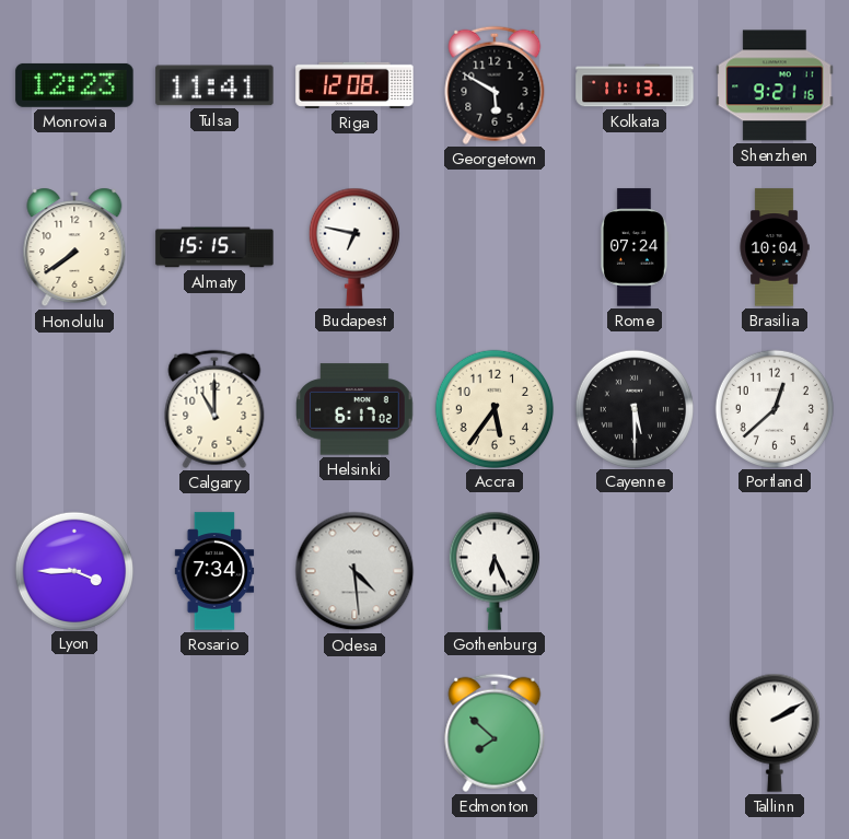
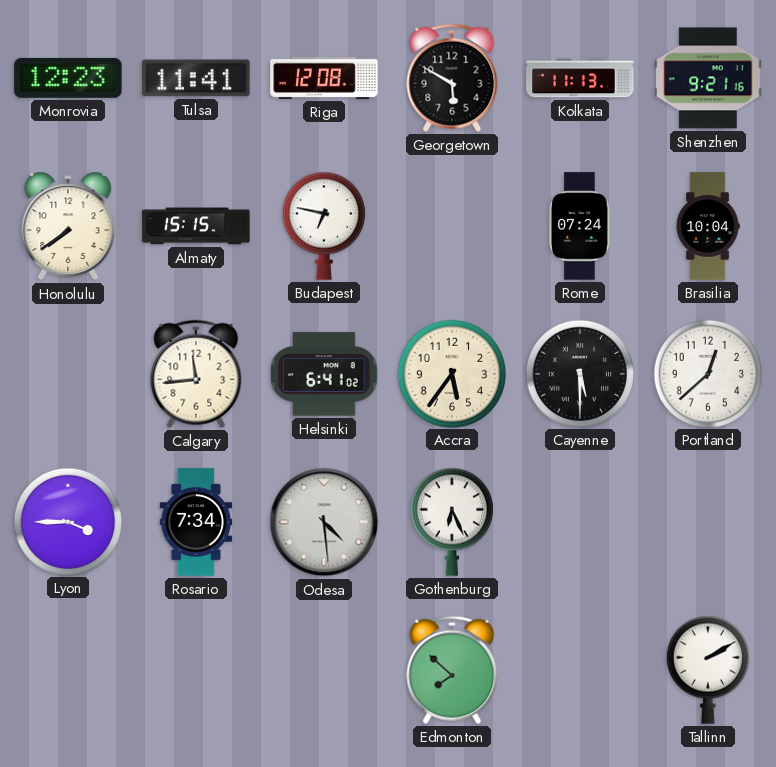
Calgary: 11:00 -> 11:44 (196, 374)
Helsinki: 6:17 -> 6:41 (324, 374)
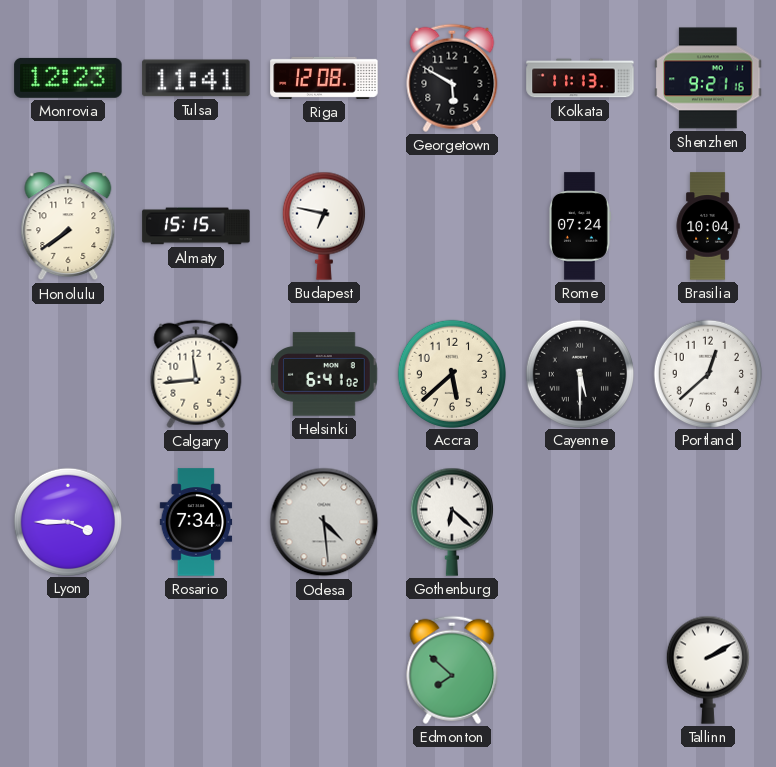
Accra: 5:36 -> 5:38 (451, 373)
Gothenburg: 6:26 -> 6:22 (452, 522)
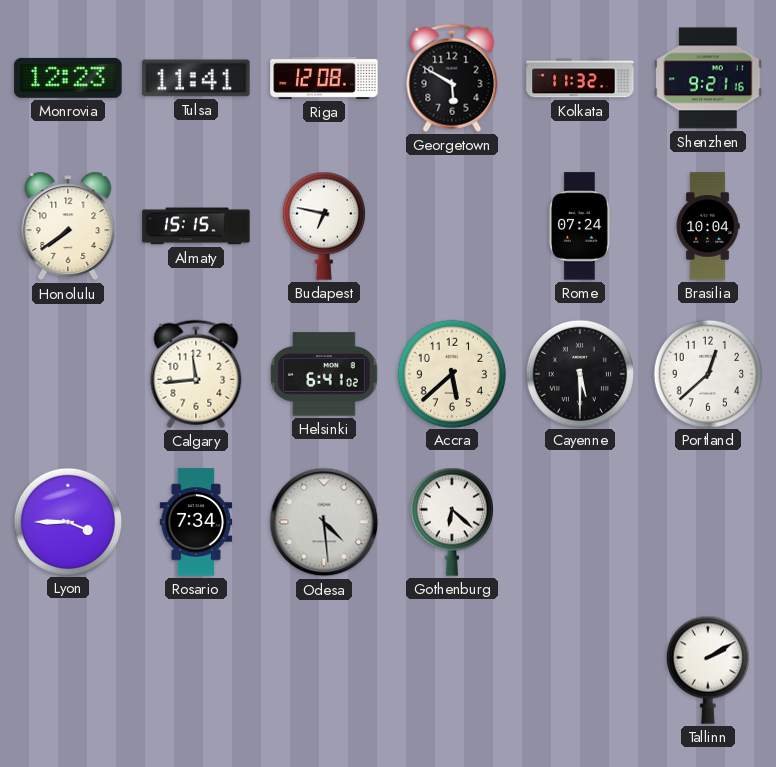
Kolkata: 11:13 -> 11:32 (580, 78)
Edmonton: 7:52 -> none (452, 670)
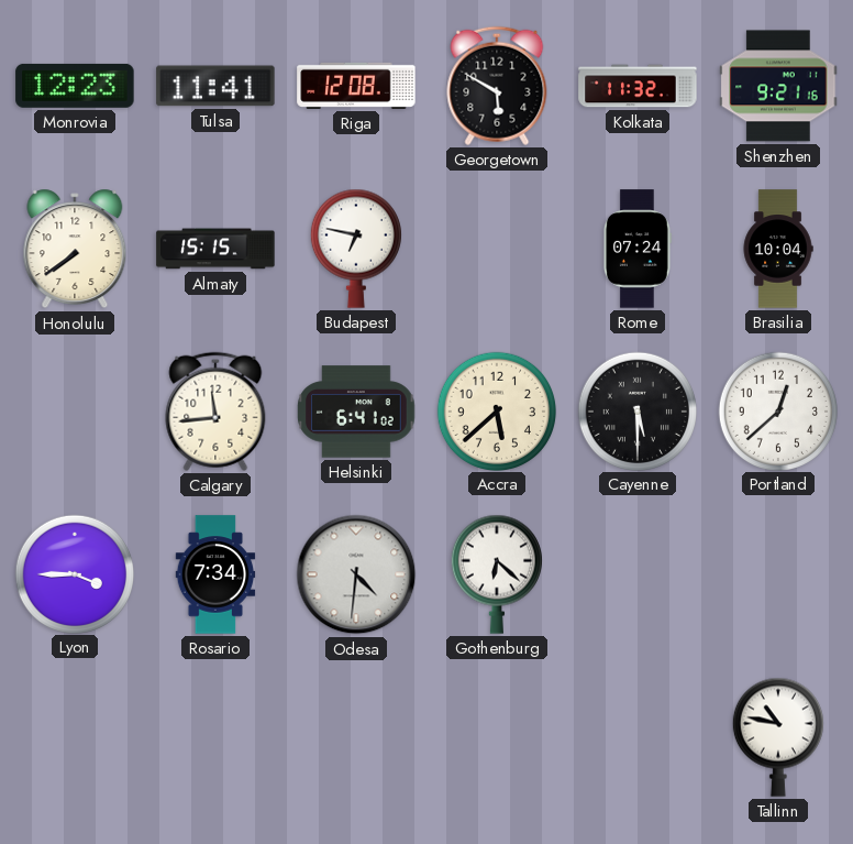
Odesa: 4:29 -> 4:31 (356, 574)
Tallinn: 2:10 -> 10:47 (778, 737)
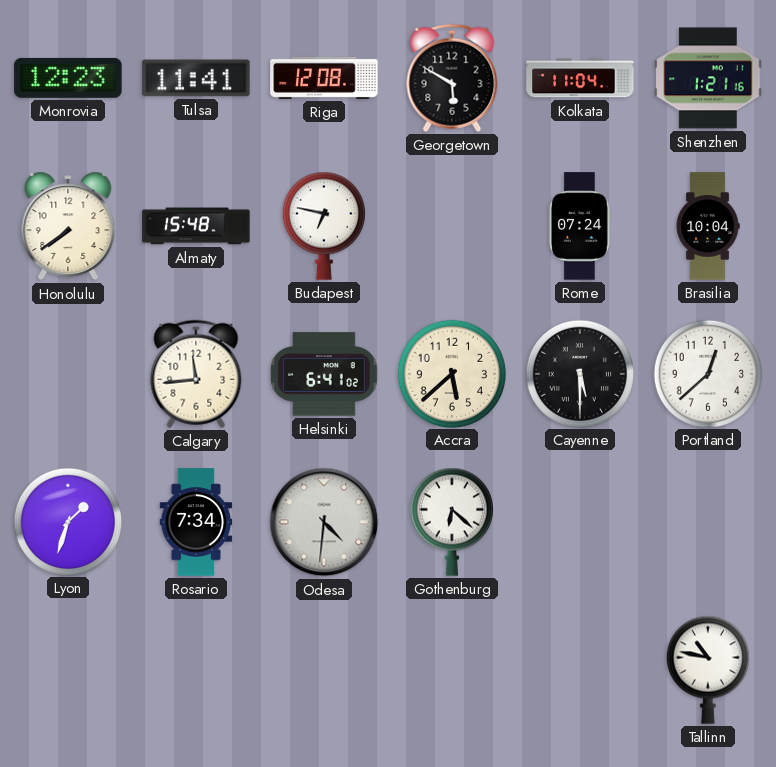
Kolkata: 11:32 -> 11:04 (580, 78)
Shenzhen: 9:21 -> 1:21 (708, 78)
Almaty: 15:15 -> 15:48 (196, 226)
Lyon: 3:45 -> 1:33 (67, 521)
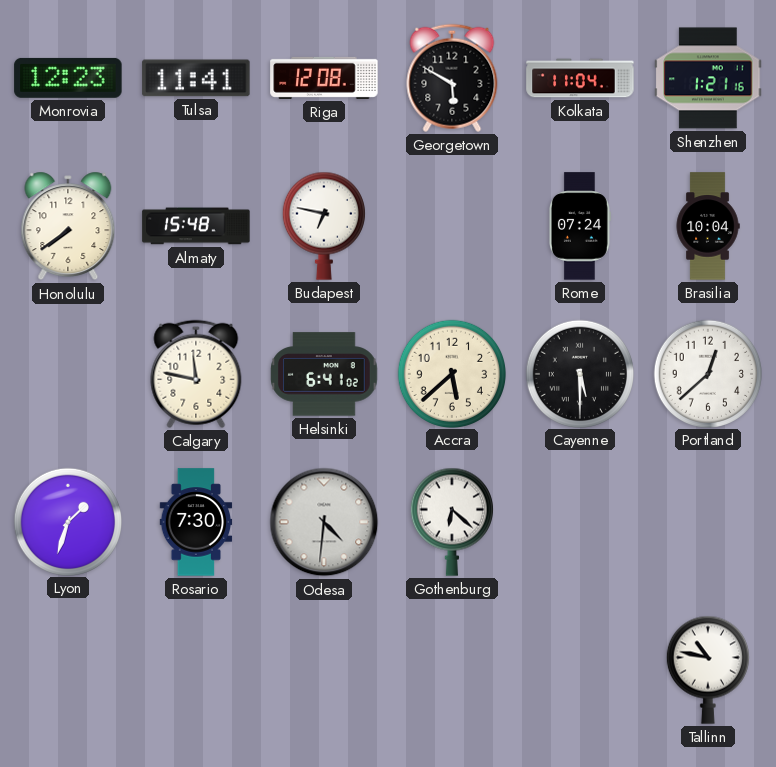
Calgary: 11:44 -> 11:47 (196, 374)
Rosario: 7:34 -> 7:30 (196, 522)
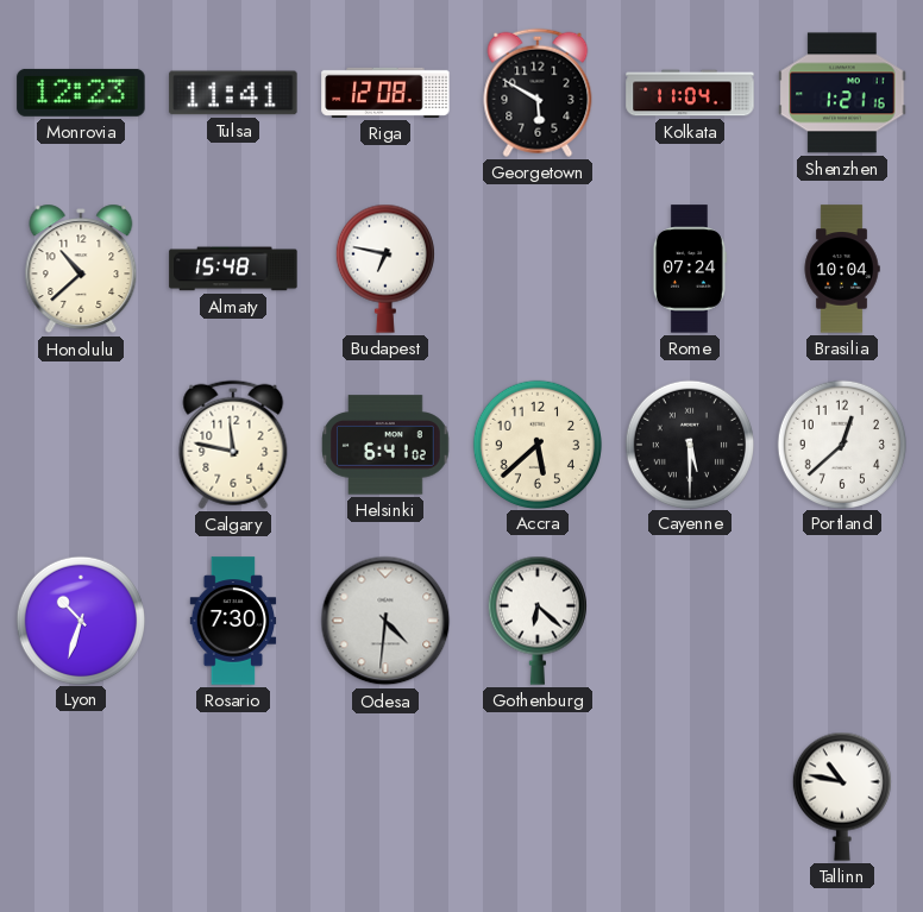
Honolulu: 7:39 -> 10:38 (81, 269)
Lyon: 1:33 -> 10:33 (80, 619)
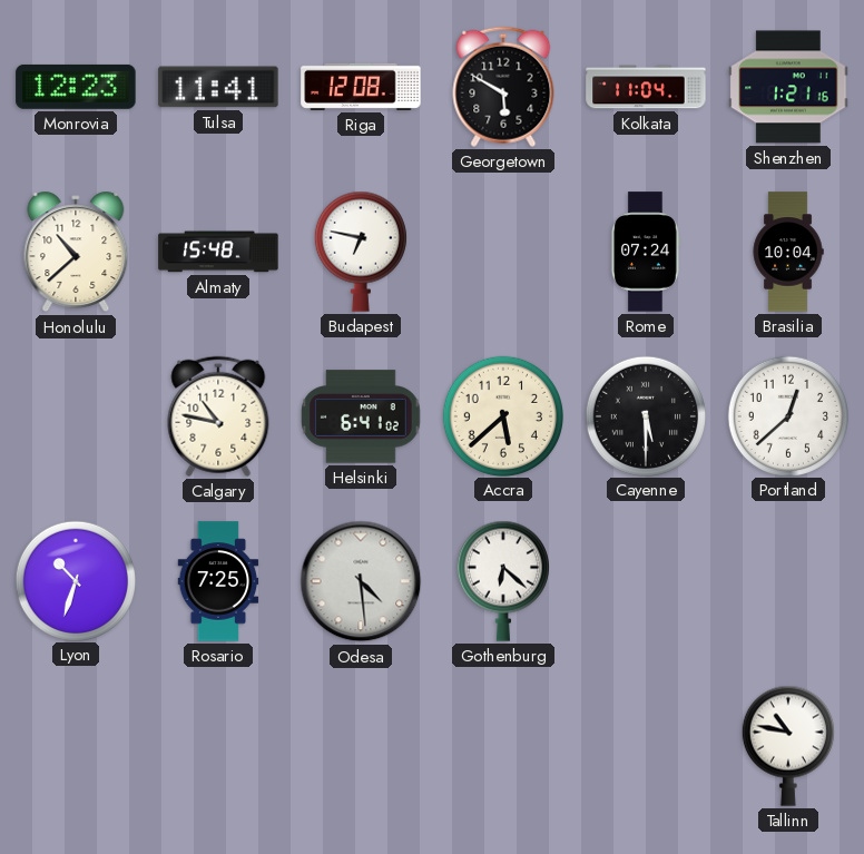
Calgary: 11:47 -> 10:47 (218, 416)
Rosario: 7:30 -> 7:25 (218, 581)
Odesa: 4:31 -> 4:29 (361, 581)
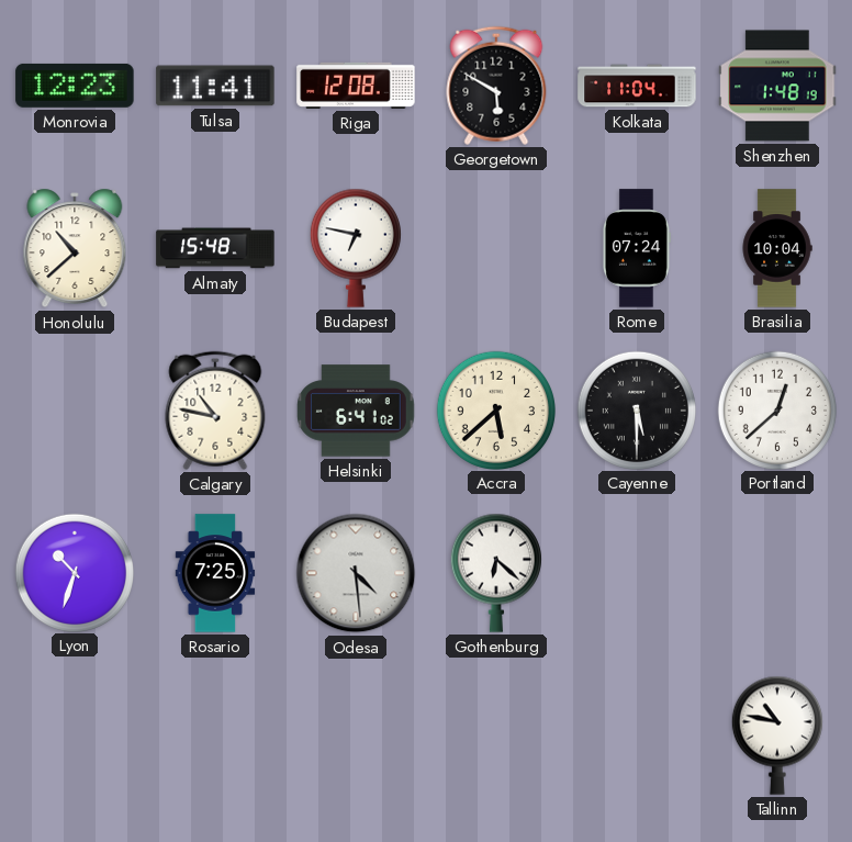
Shenzhen: 1:21 -> 1:48 (777, 86)
